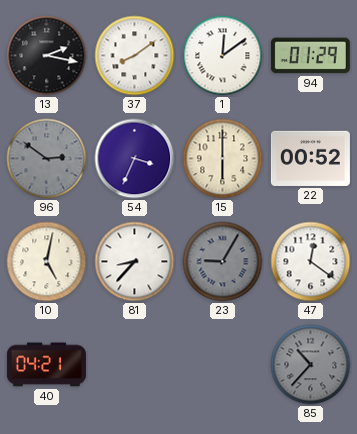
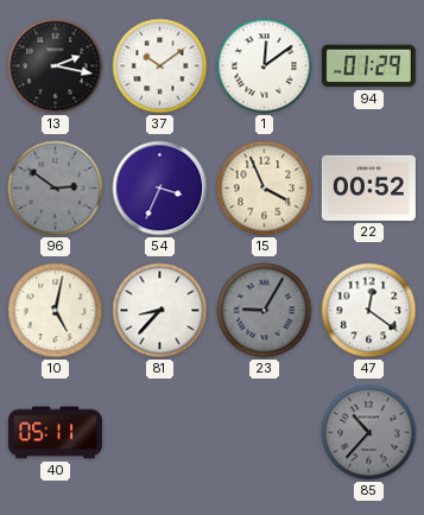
37: 8:09 -> 10:09 (160, 66)
15: 6:00 -> 3:56 (265, 189)
40: 04:21 -> 05:11 (55, 433)
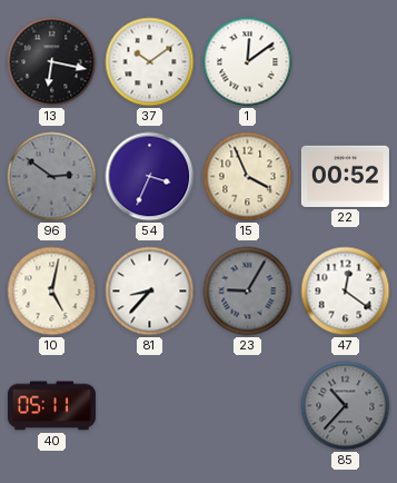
13: 2:17 -> 6:17 (52, 62)
94: 01:29 -> none (368, 66)
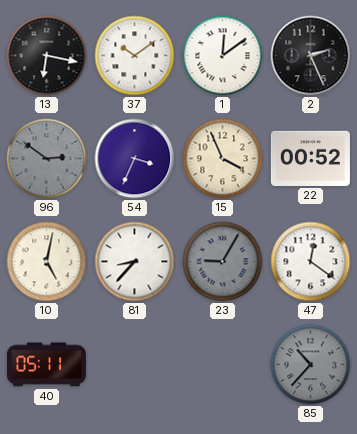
2: none -> 2:26 (311, 56)
